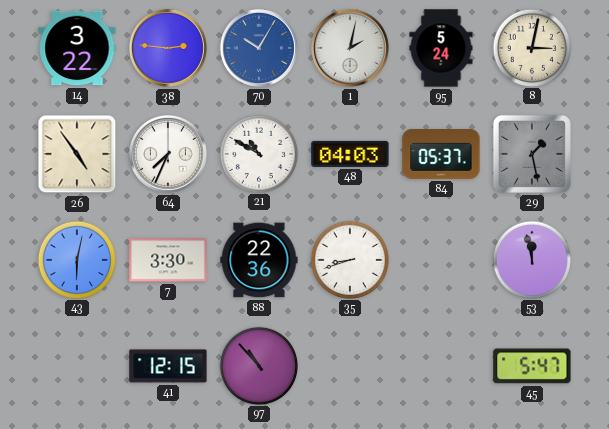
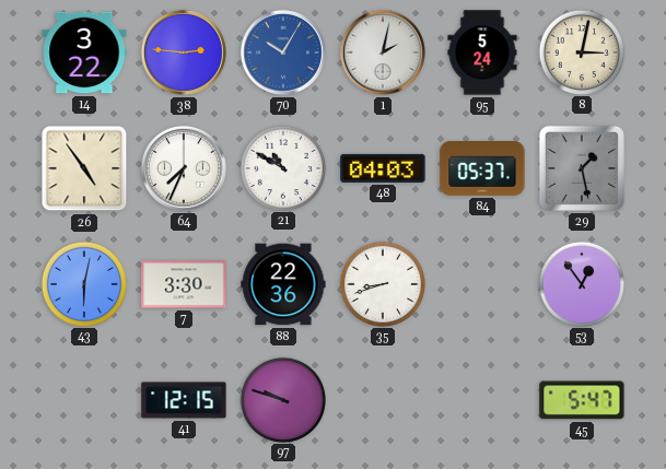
53: 11:58 -> 12:54 (581, 283)
97: 10:53 -> 9:48 (282, 399)
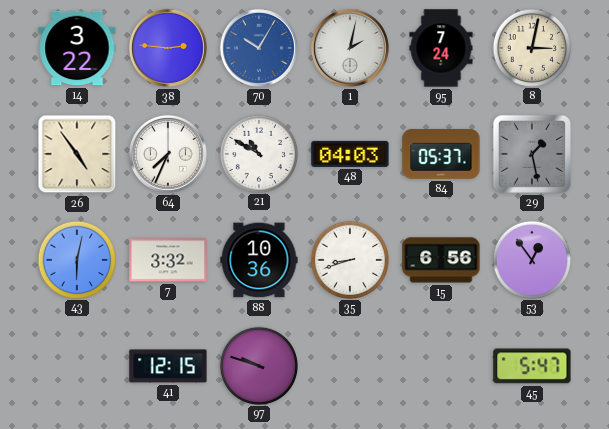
95: 5:24 -> 7:24 (441, 48)
7: 3:30 -> 3:32 (168, 260)
88: 22:36 -> 10:36 (259, 260)
15: none -> 6:56 (441, 260)
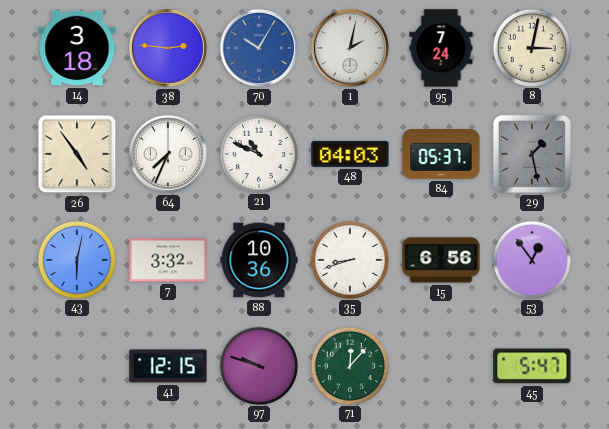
14: 3:22 -> 3:18 (77, 48)
21: 10:50 -> 10:49 (258, 153)
71: none -> 12:07 (349, 365)
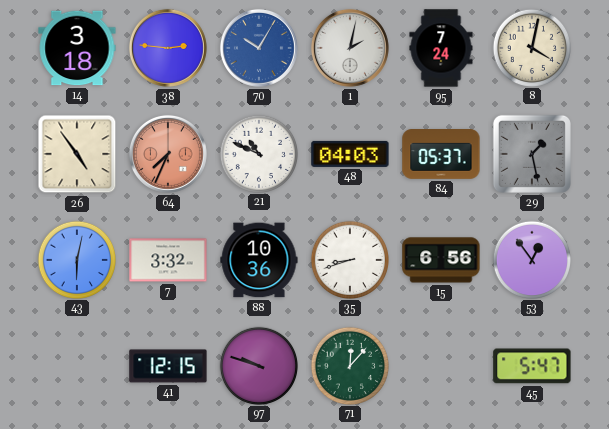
8: 3:02 -> 4:02 (531, 47)
64 dial: white -> salmon (168, 154)
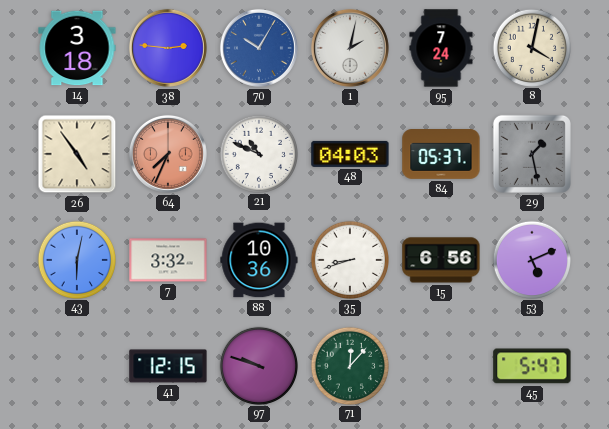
53: 12:54 -> 5:11 (531, 259)
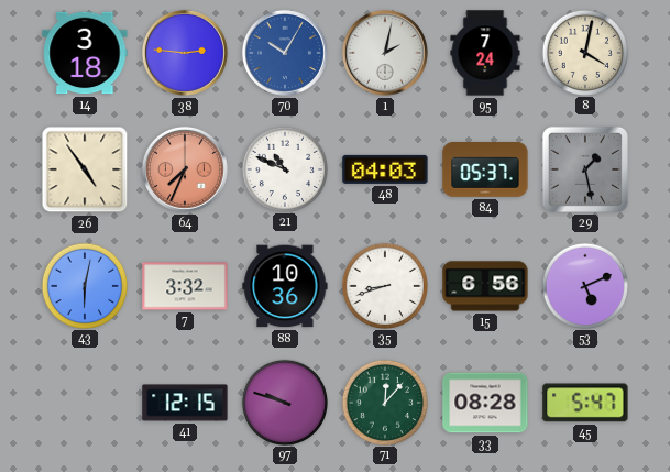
33: none -> 08:28 (485, 403)
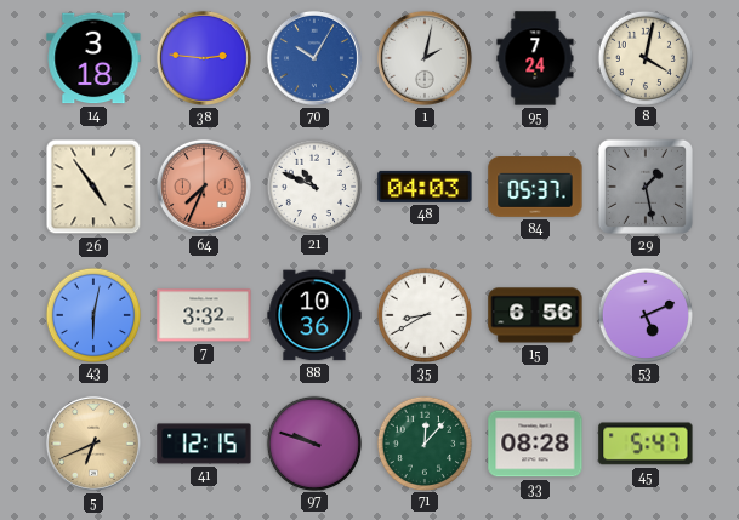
35: 8:42 -> 8:40 (423, 314)
5: none -> 6:41 (93, 444)
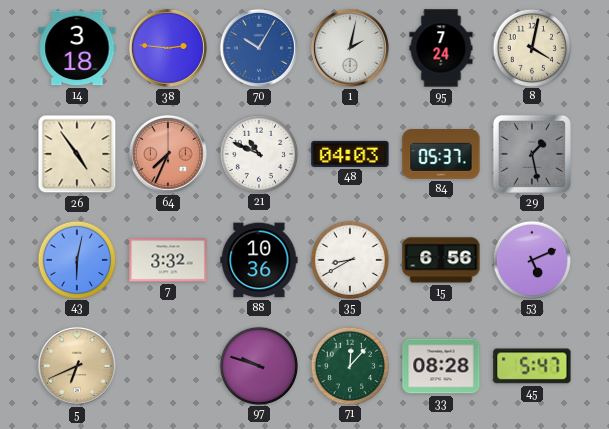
41: 12:15 -> none (204, 444)
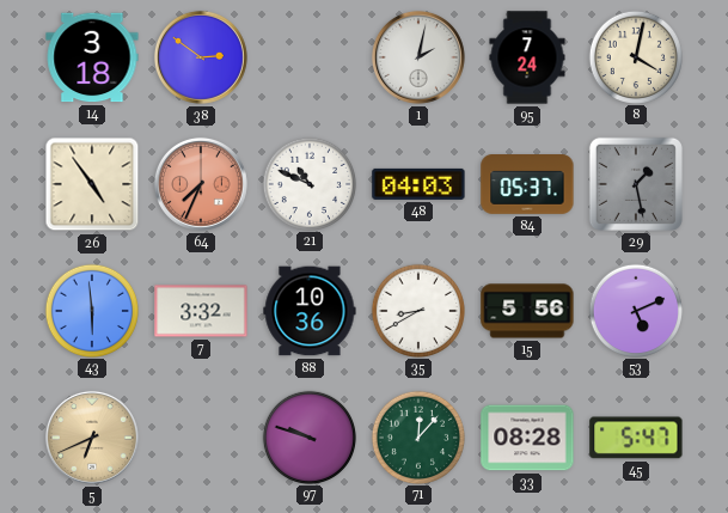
38: 2:46 -> 2:51 (201, 57)
70: 10:05 -> none (259, 48)
43: 6:02 -> 5:59 (91, 310)
15: 6:56 -> 5:56 (527, 311)
